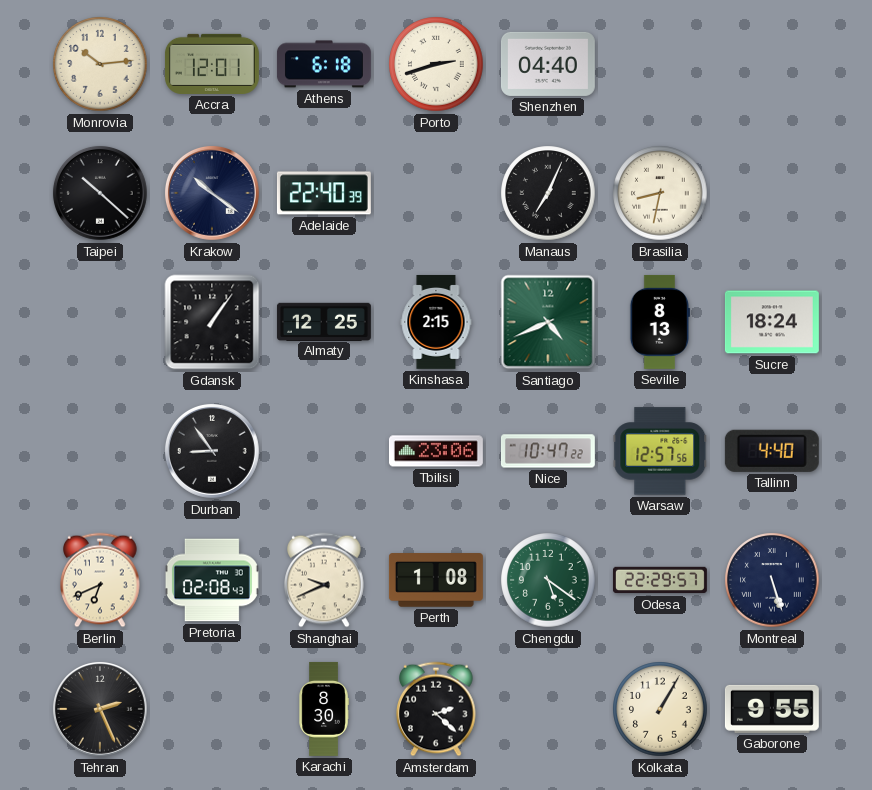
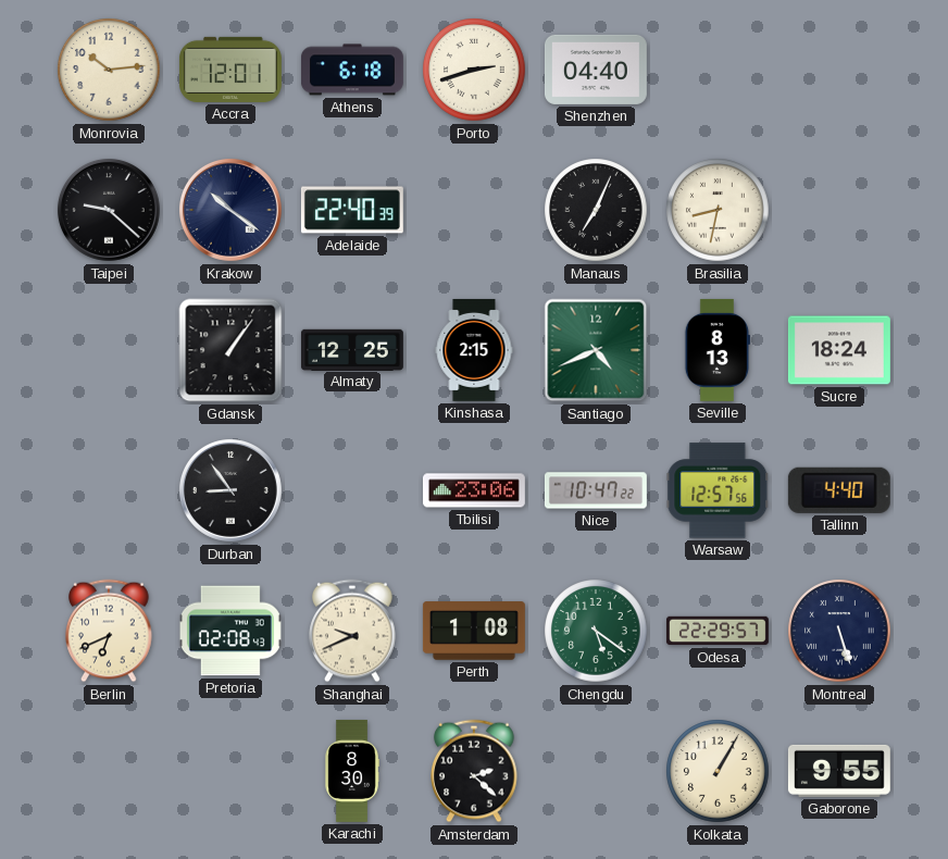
Taipei: 10:22 -> 9:22 (109, 210)
Tehran: 2:26 -> none (100, 709)
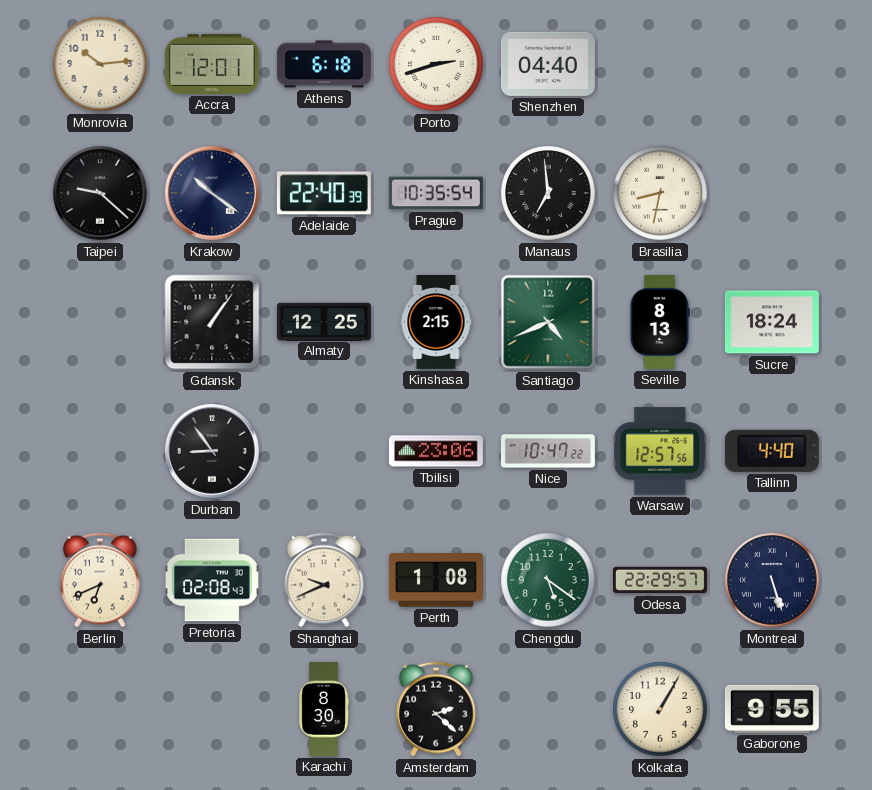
Prague: none -> 10:35 (436, 193)
Manaus: 7:04 -> 6:59 (548, 193)
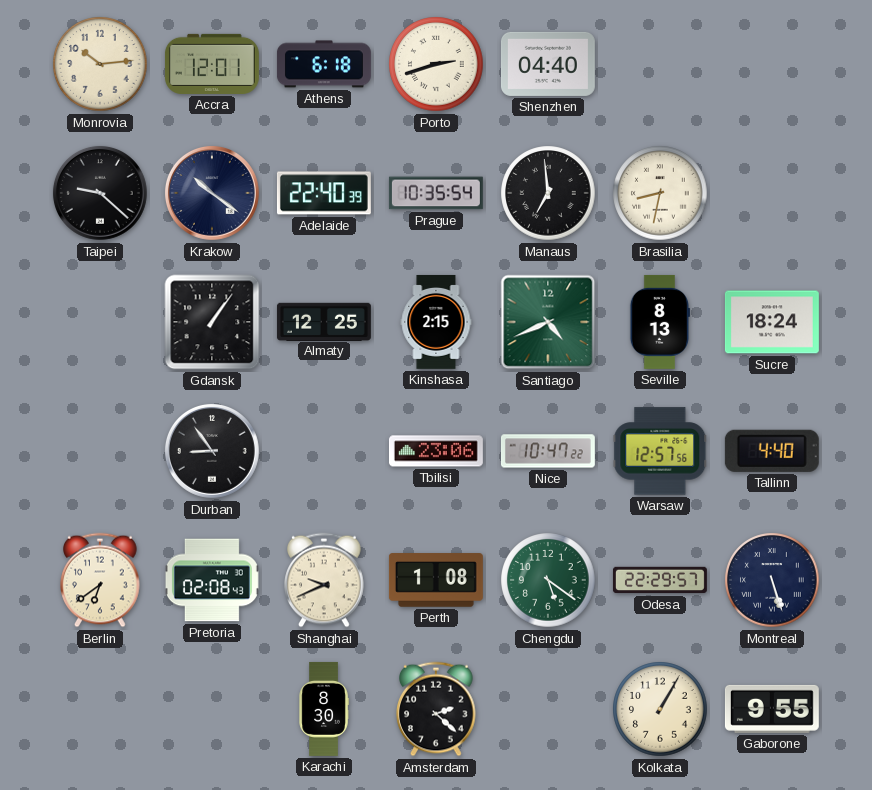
Berlin: 6:41 -> 6:39 (100, 580)
